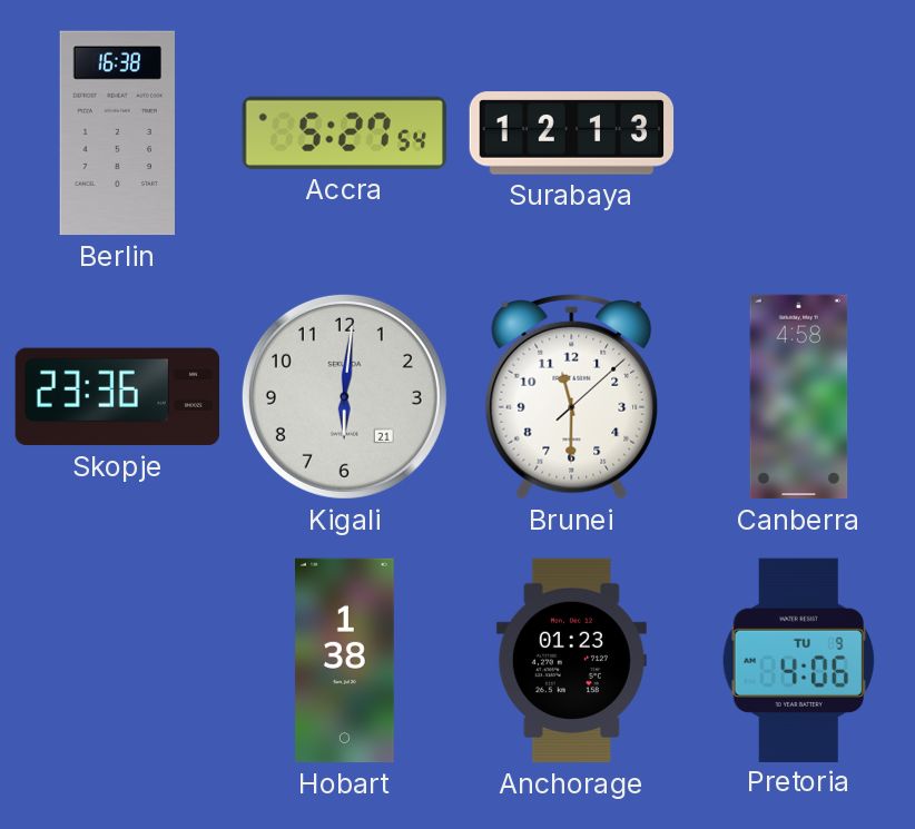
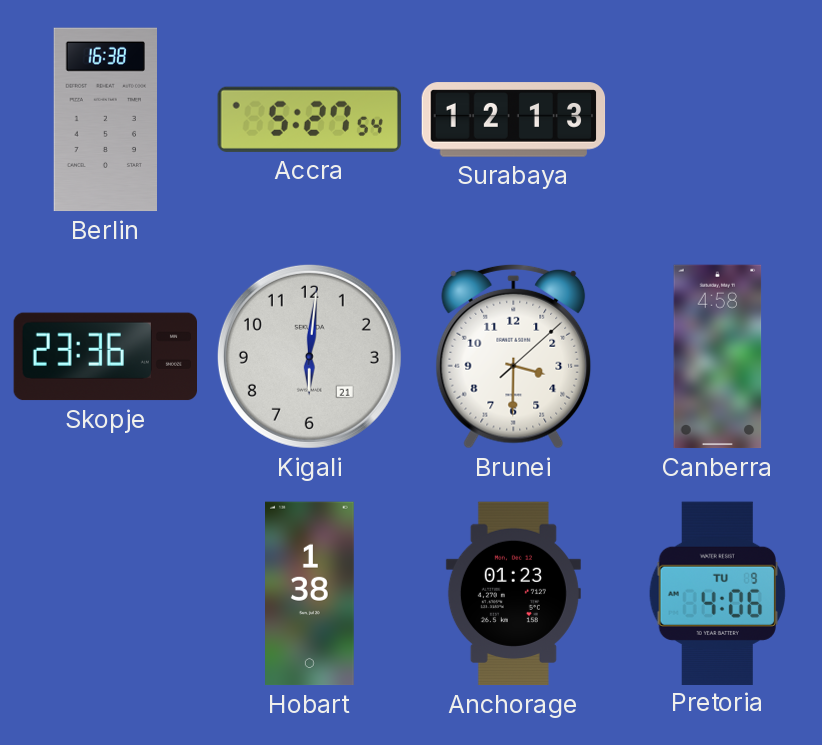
Brunei: 11:30 -> 3:30 (514, 356)
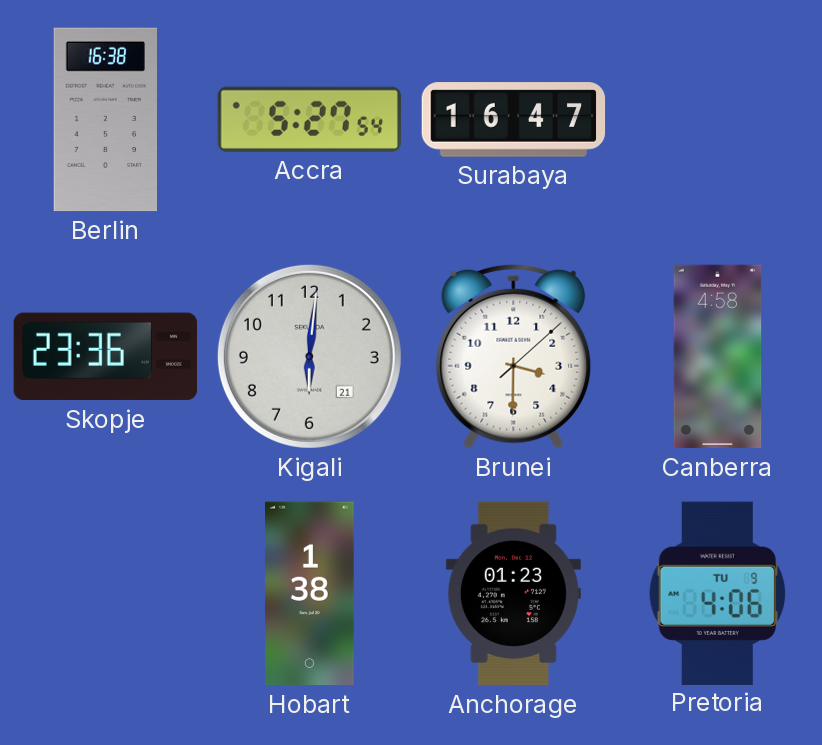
Surabaya: 12:13 -> 16:47 (514, 120)
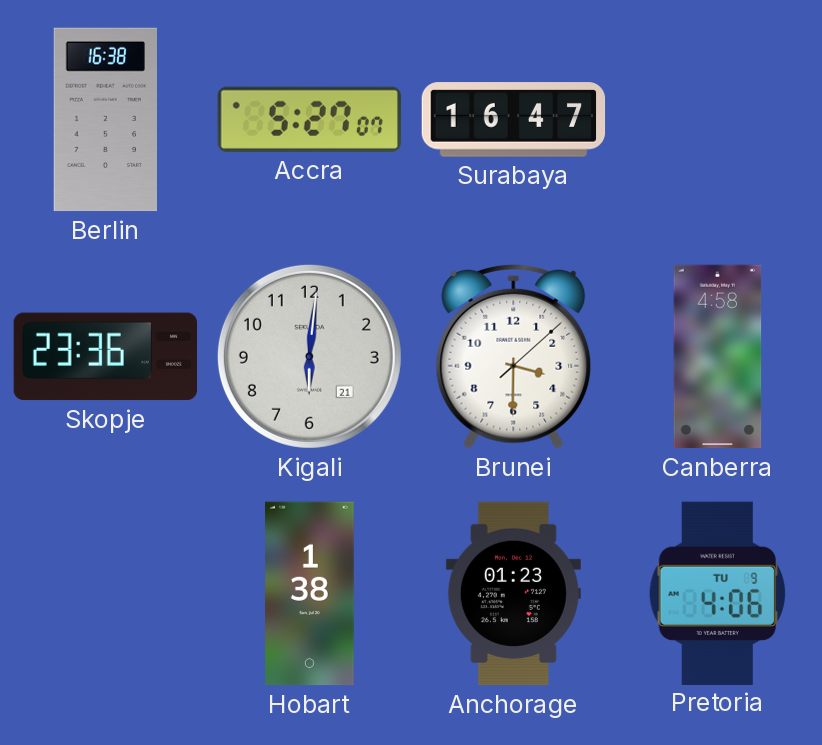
Accra: 5:27:54 -> 5:27:07 (309, 119)
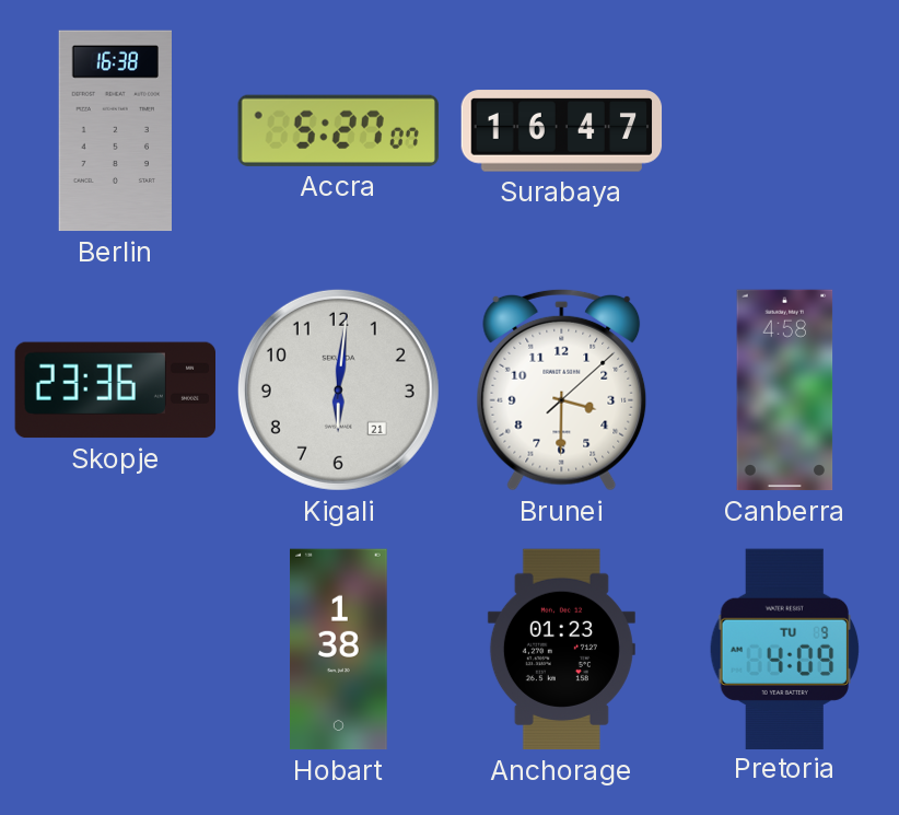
Pretoria: 4:06 -> 4:09 (785, 649)
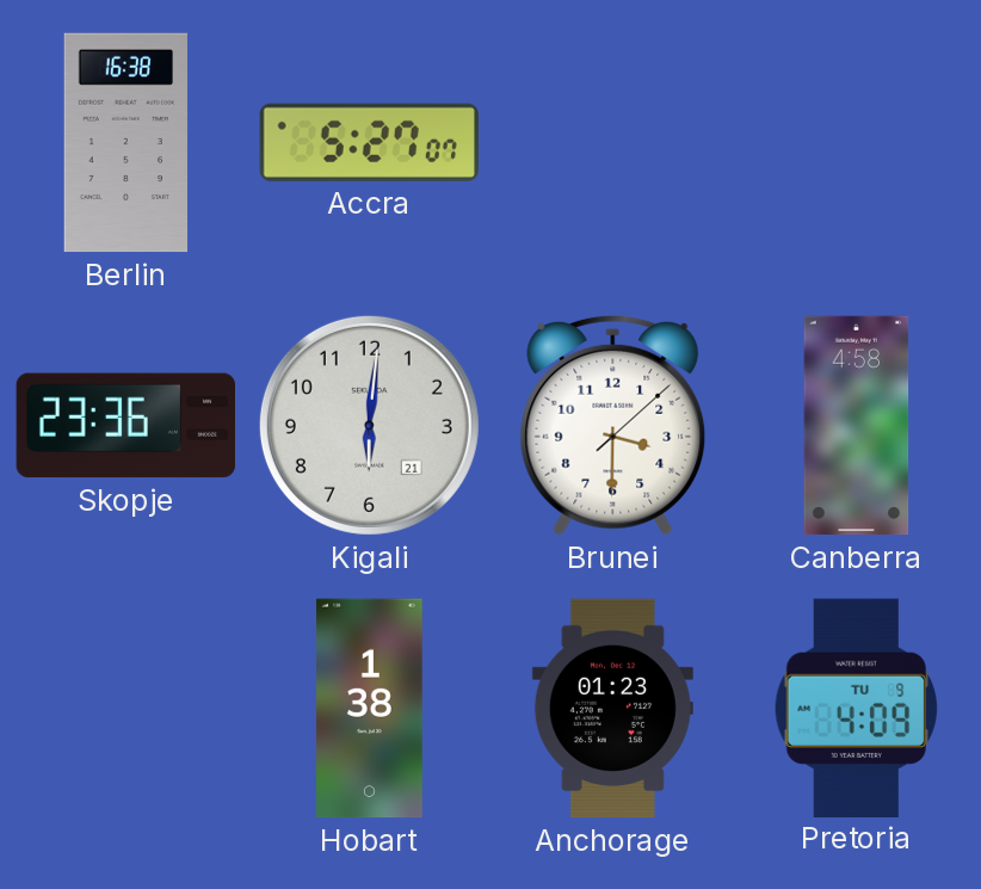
Surabaya: 16:47 -> none (562, 131)
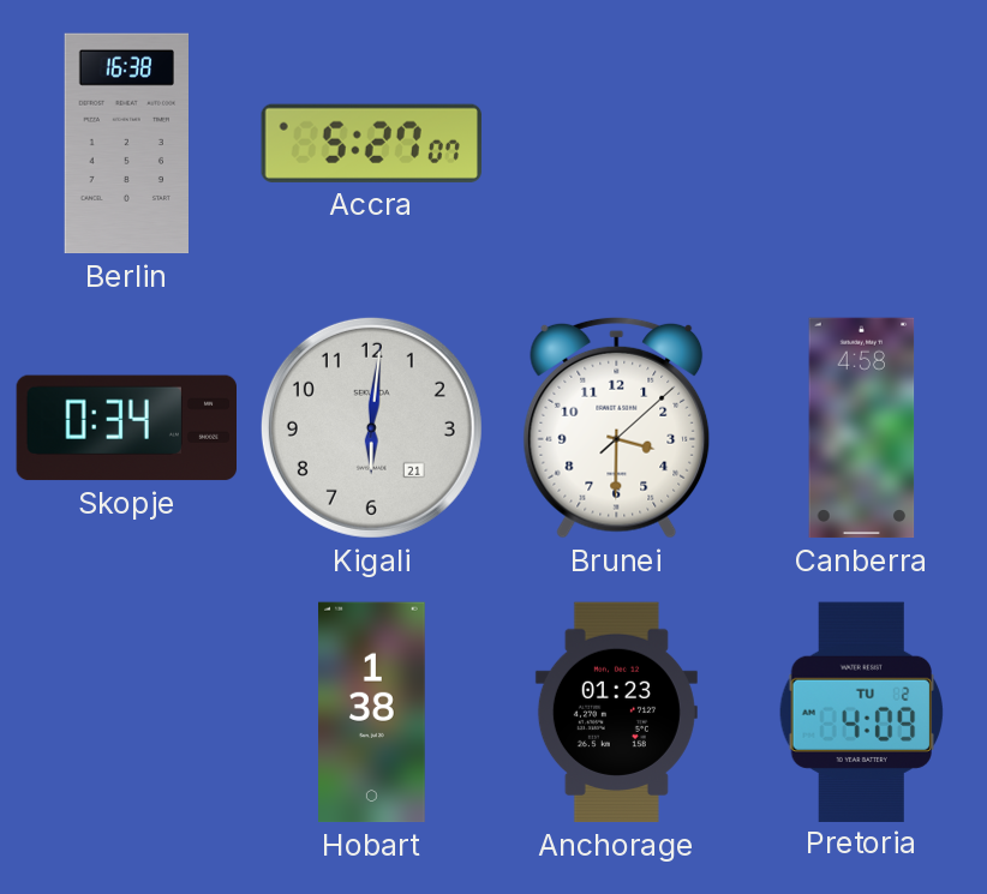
Skopje: 23:36 -> 0:34 (126, 428)
Pretoria date: TU 9 -> TU 2 (862, 712)
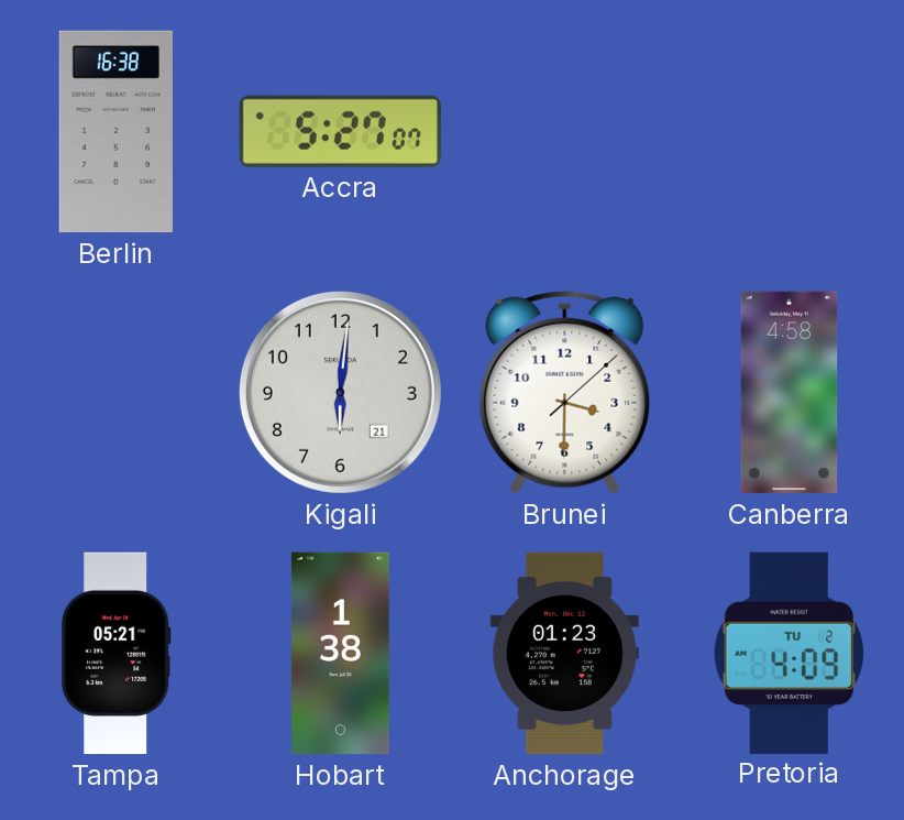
Skopje: 0:34 -> none (126, 428)
Tampa: none -> 05:21 (115, 654)
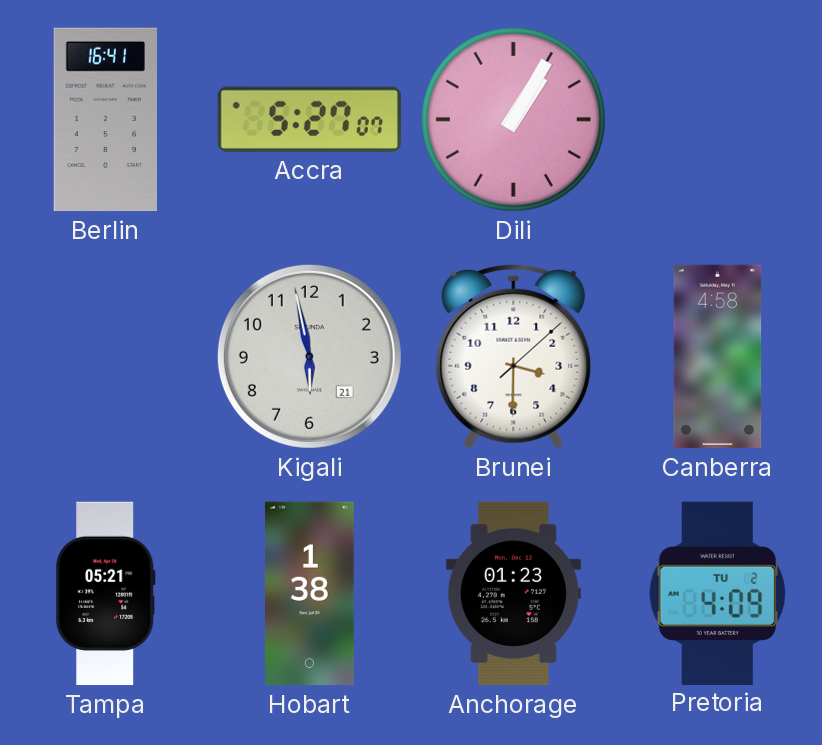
Berlin: 16:38 -> 16:41 (105, 120)
Dili: none -> 1:05 (513, 119)
Kigali: 6:01 -> 5:58 (309, 356)
